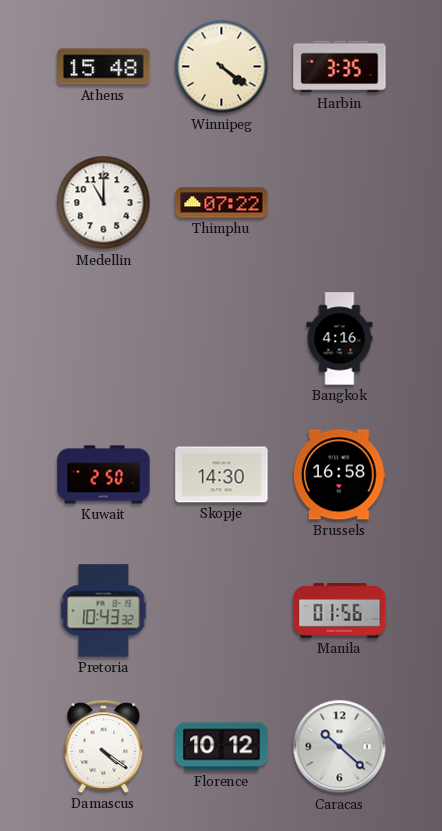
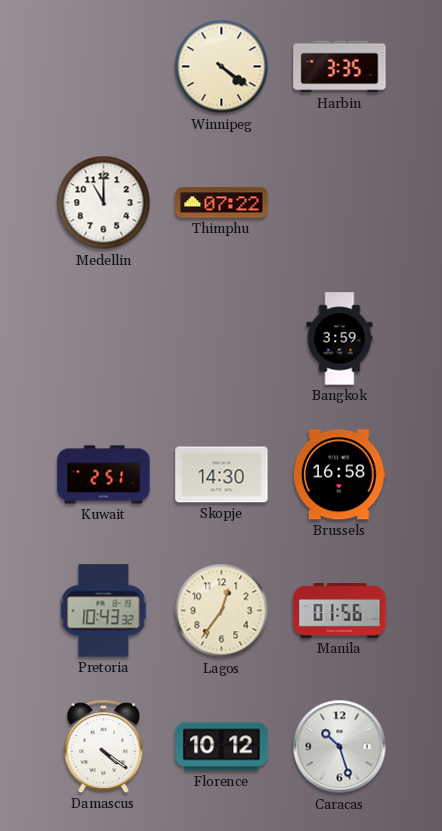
Athens: 15:48 -> none (104, 67)
Bangkok: 4:16 -> 3:59 (340, 339)
Kuwait: 2:50 -> 2:51 (104, 475)
Lagos: none -> 12:36 (222, 611)
Caracas: 10:22 -> 10:27 (340, 747)
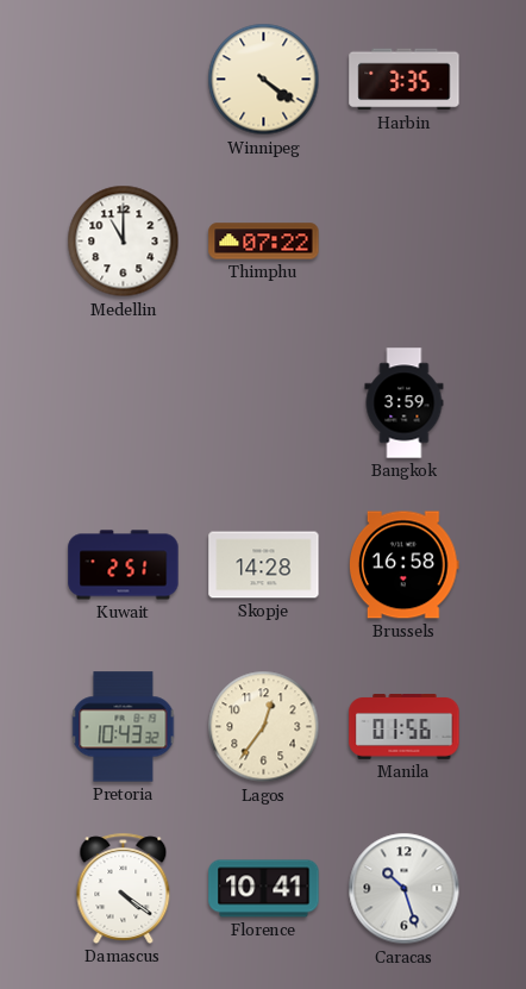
Skopje: 14:30 -> 14:28 (264, 565)
Florence: 10:12 -> 10:41 (264, 889)
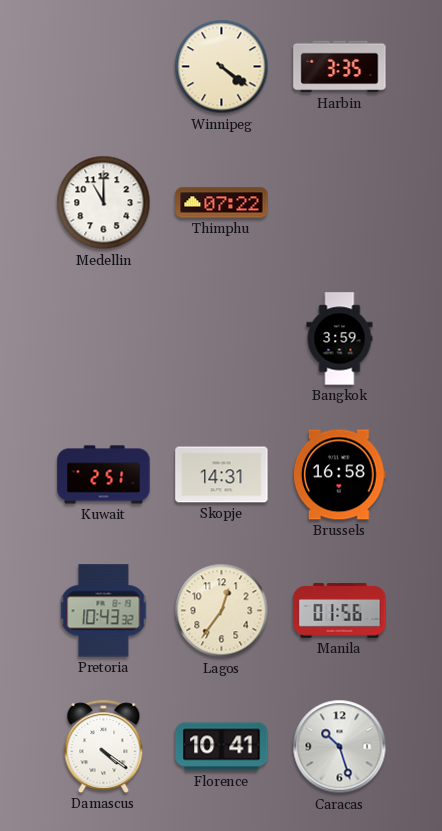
Skopje: 14:28 -> 14:31 (222, 475)
